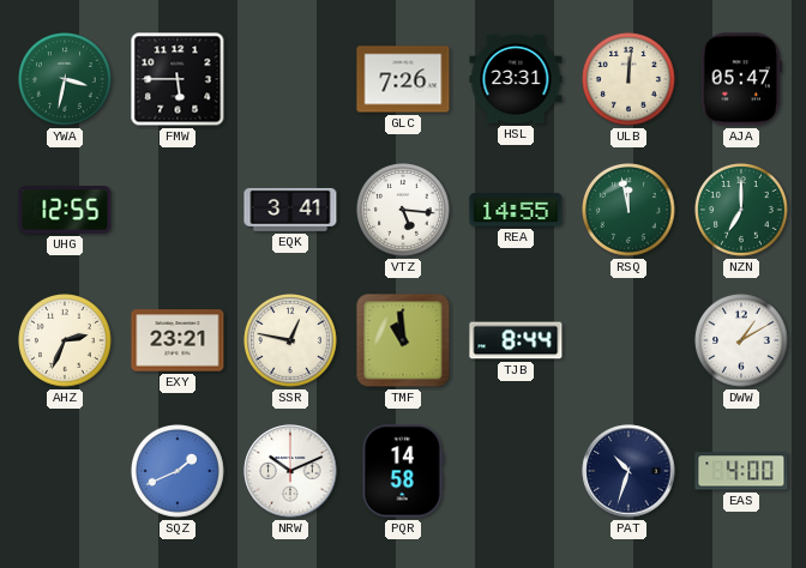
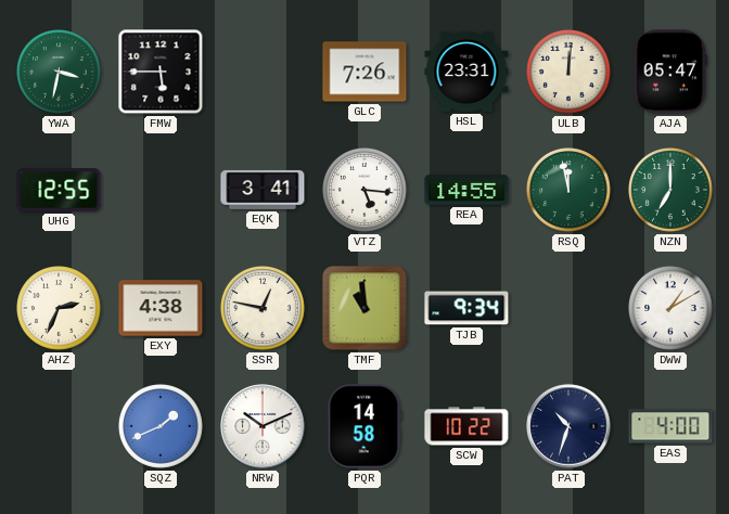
EXY: 23:21 -> 4:38 (161, 308)
TJB: 8:44 -> 9:34 (466, 308)
SCW: none -> 10:22 (466, 426)
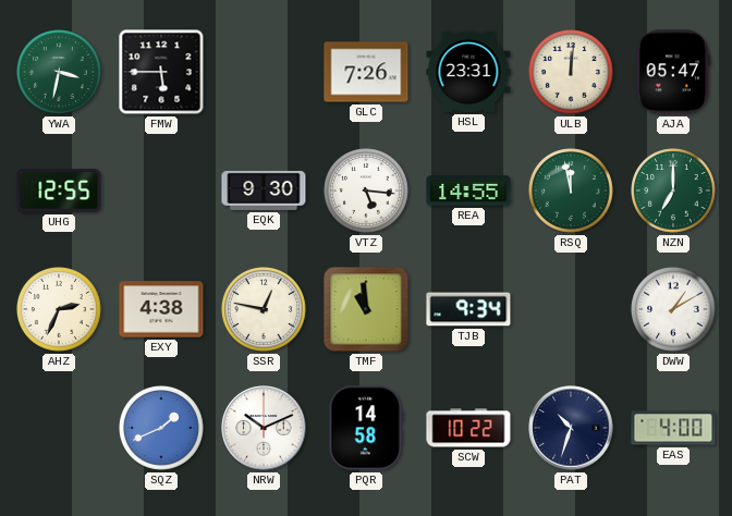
EQK: 3:41 -> 9:30 (264, 191)
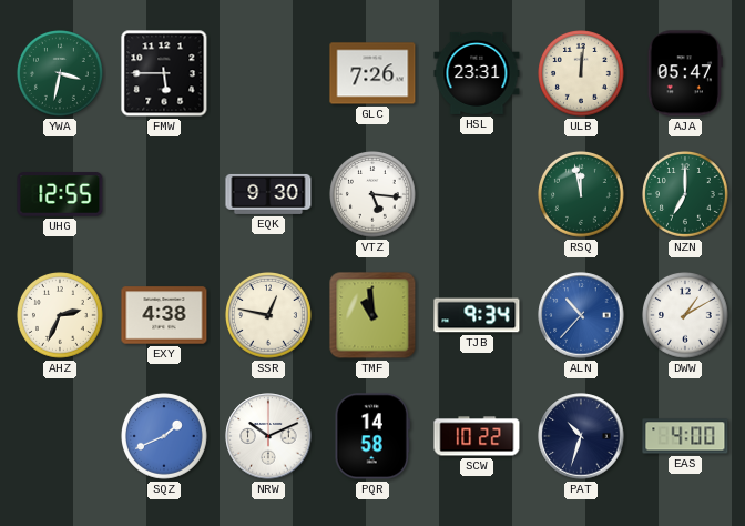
REA: 14:55 -> none (468, 191)
ALN: none -> 10:37 (581, 315)
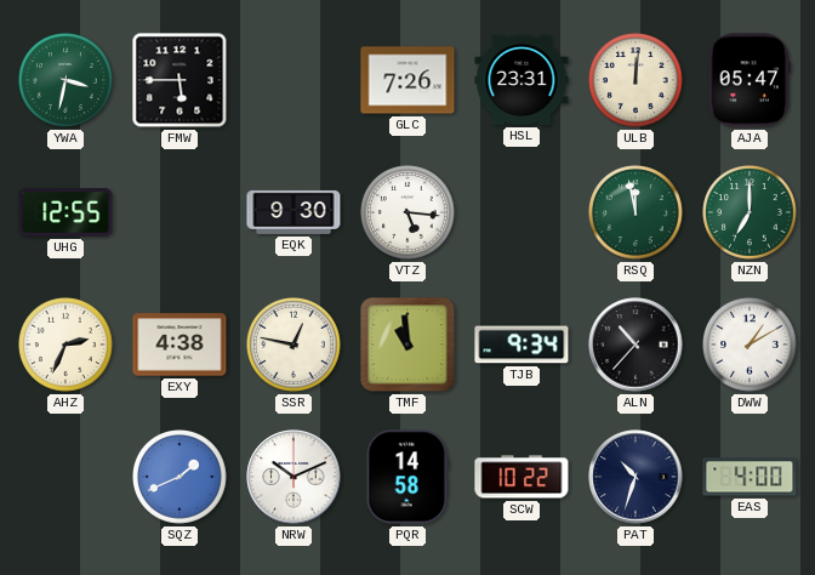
ALN dial: blue -> black (636, 345)
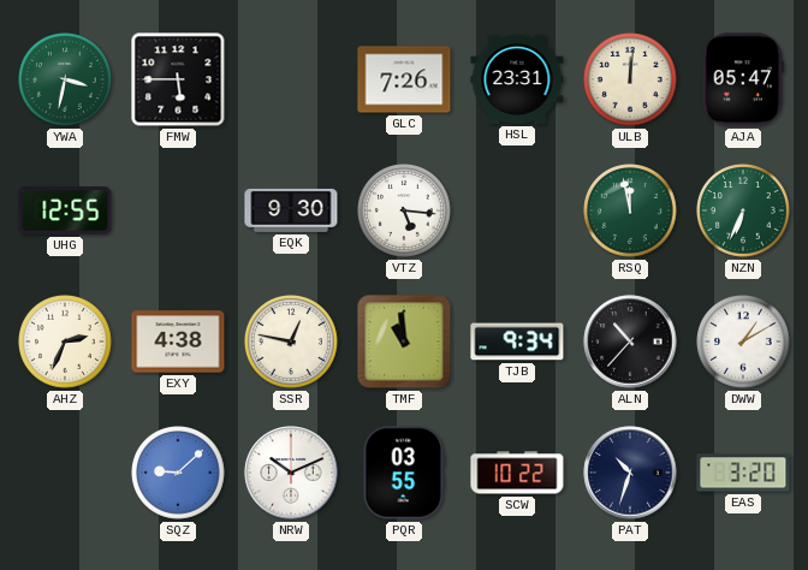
NZN: 7:00 -> 6:34 (744, 212)
SQZ: 1:41 -> 9:08 (179, 474)
PQR: 14:58 -> 03:55 (404, 473)
EAS: 4:00 -> 3:20 (743, 473)
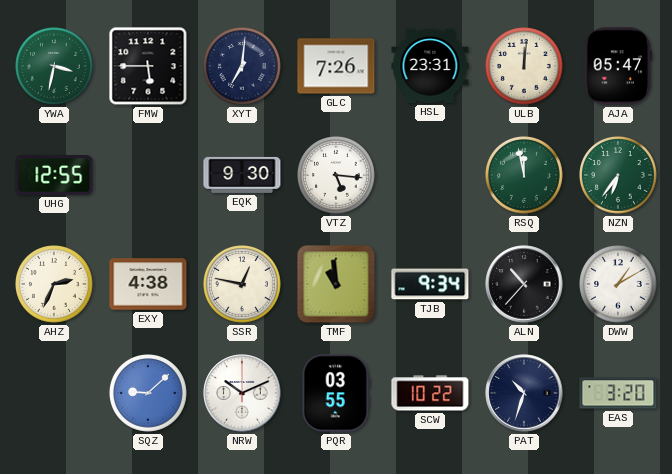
XYT: none -> 7:01 (243, 67)
NZN: 6:34 -> 6:36 (619, 176)
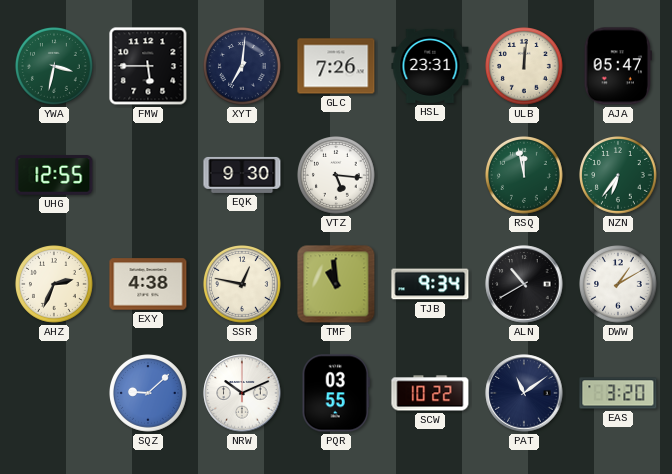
ALN: 10:37 -> 10:40 (524, 284)
PAT: 10:33 -> 11:09 (524, 393)
